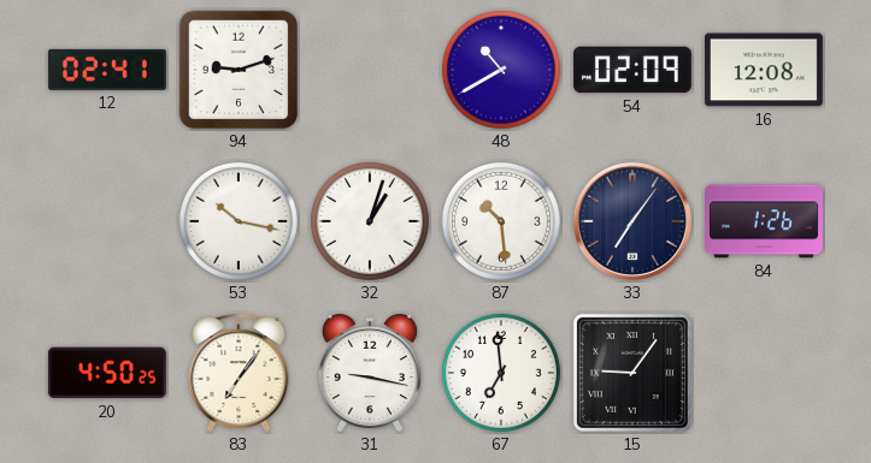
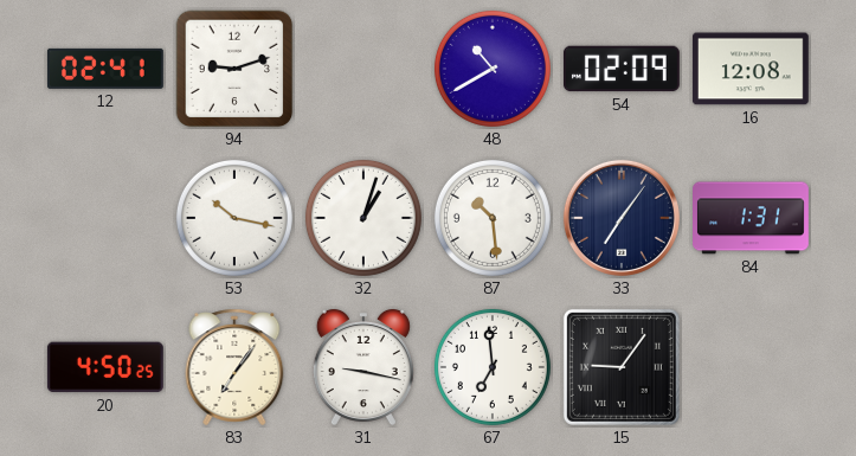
84: 1:26 -> 1:31 (752, 218)
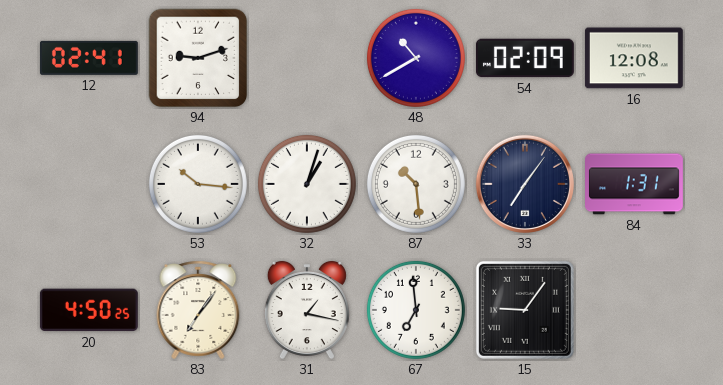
53: 10:17 -> 10:16 (198, 184)
31: 9:17 -> 1:17 (307, 310)
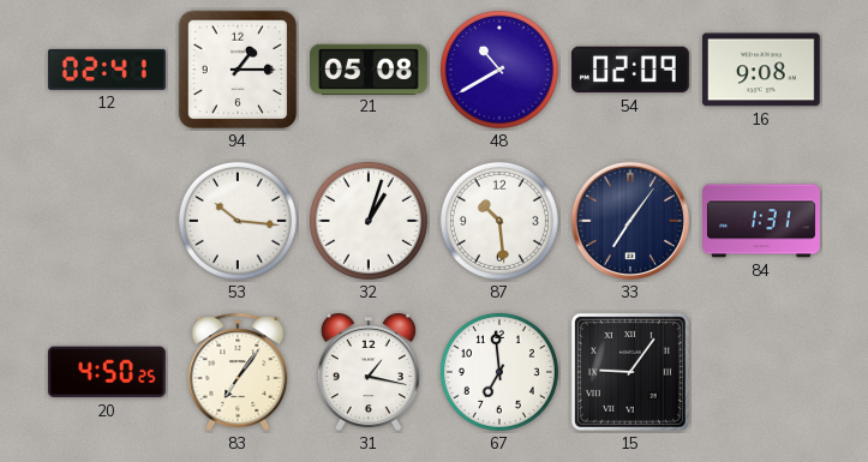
94: 9:12 -> 1:15 (238, 70)
21: none -> 05:08 (370, 68)
16: 12:08 -> 9:08 (761, 70)
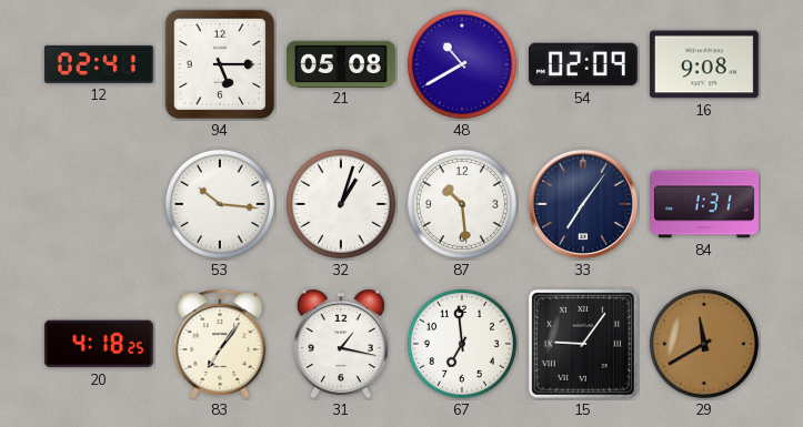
94: 1:15 -> 5:15 (220, 64)
20: 4:50 -> 4:18 (99, 344)
29: none -> 11:40 (704, 344)
